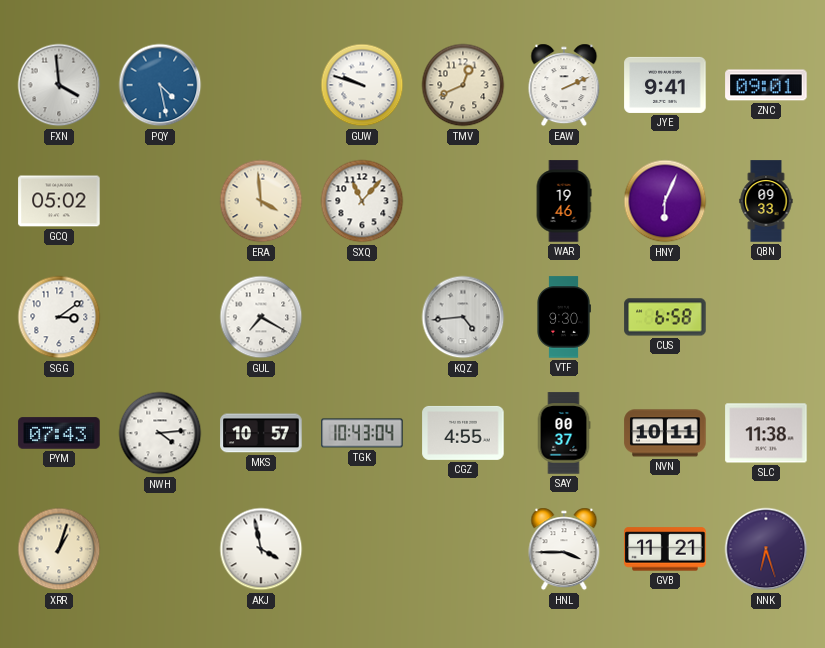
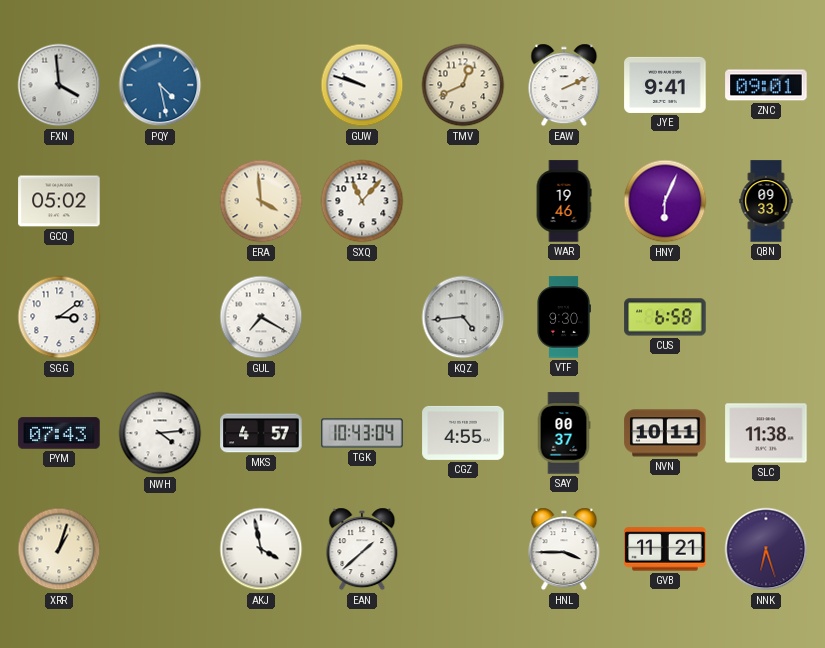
MKS: 10:57 -> 4:57 (261, 433)
EAN: none -> 1:38 (362, 549)
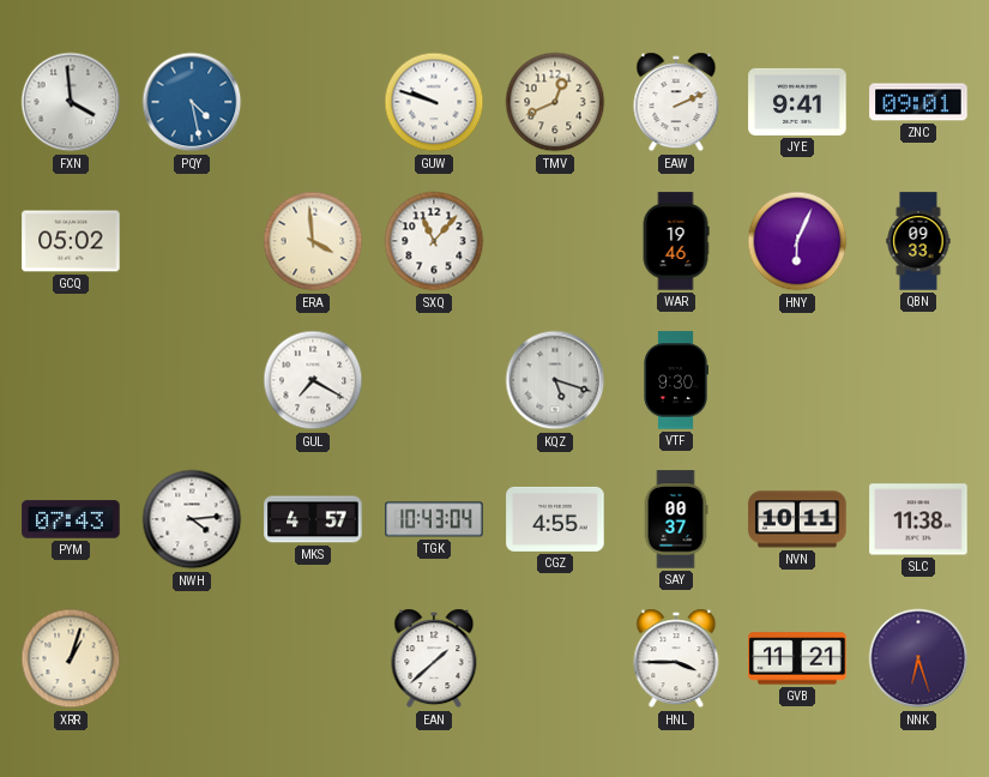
SGG: 3:09 -> none (59, 317)
KQZ: 4:44 -> 5:18 (555, 380)
CUS: 6:58 -> none (665, 317)
AKJ: 3:58 -> none (261, 549)
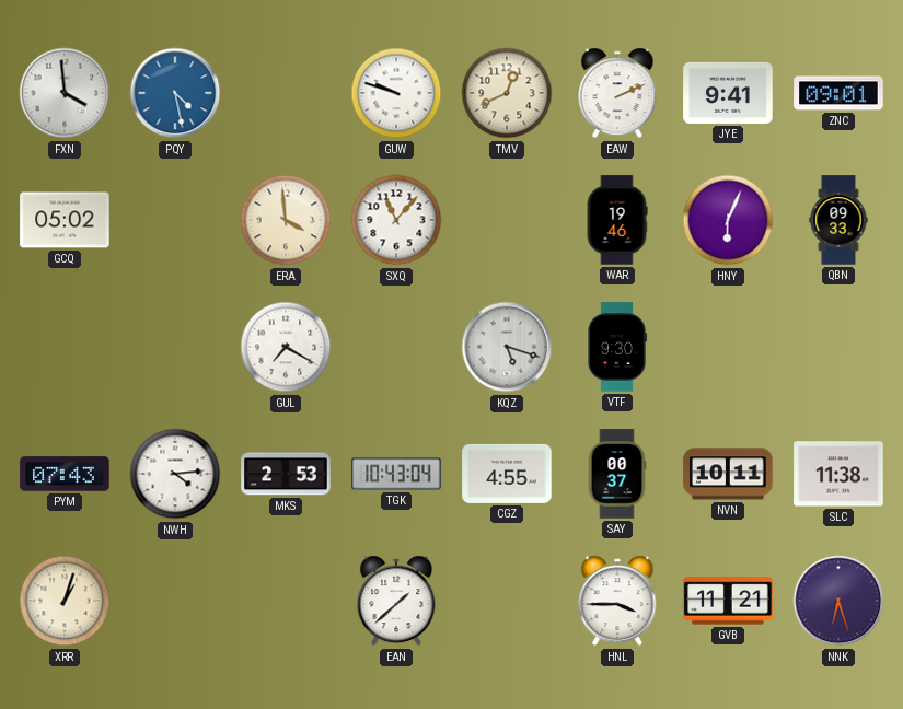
MKS: 4:57 -> 2:53 (286, 474)
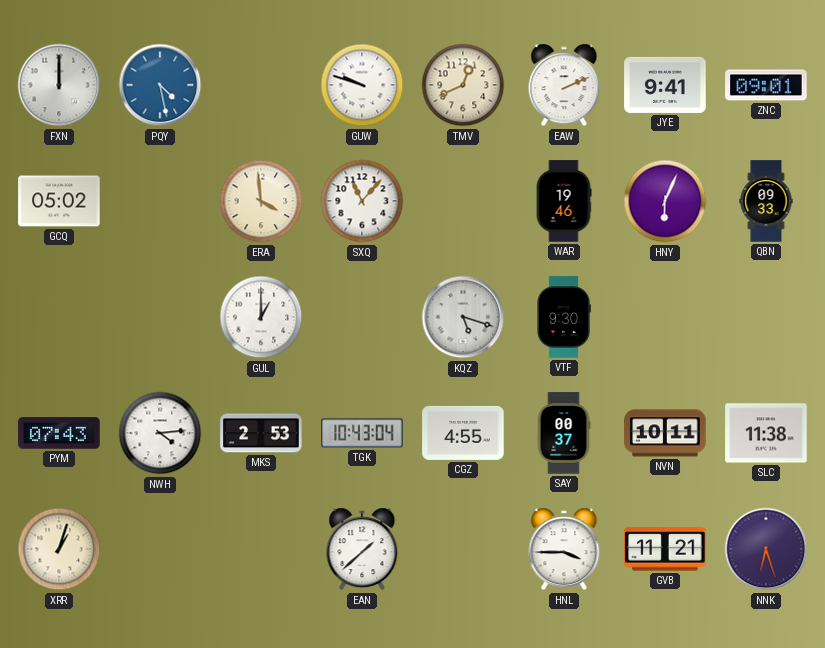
FXN: 3:59 -> 12:00 (59, 85)
GUL: 7:20 -> 1:00 (261, 317)
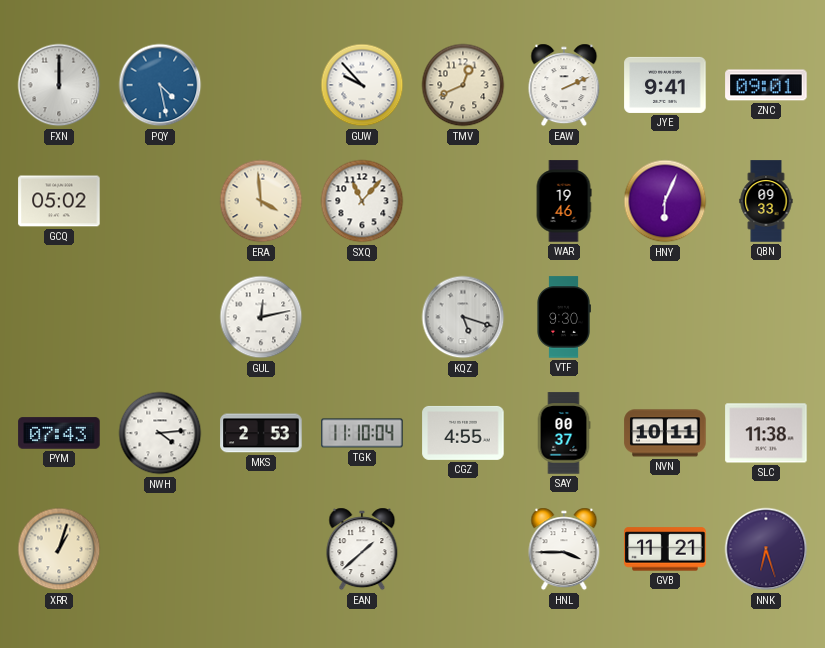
GUW: 9:48 -> 9:53 (362, 85)
GUL: 1:00 -> 12:13 (261, 317)
TGK: 10:43 -> 11:10 (362, 433)
